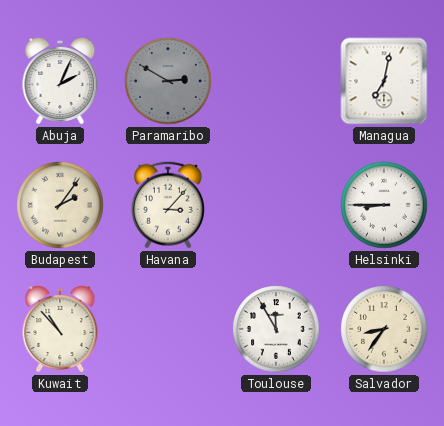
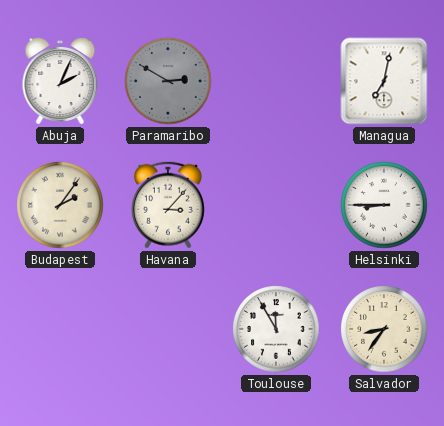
Kuwait: 10:53 -> none (60, 330)
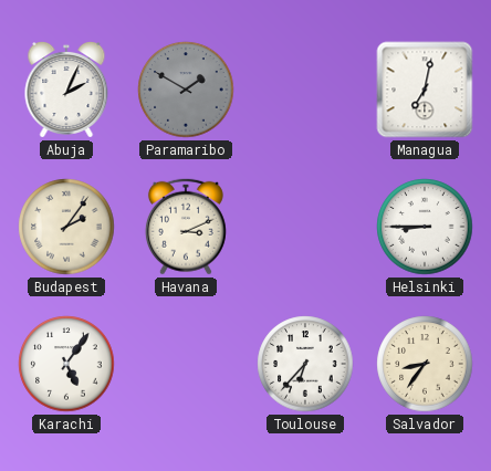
Paramaribo: 2:50 -> 1:50 (186, 90)
Havana: 3:07 -> 3:11 (186, 227)
Karachi: none -> 5:06 (66, 364)
Toulouse: 11:55 -> 6:37 (305, 364)
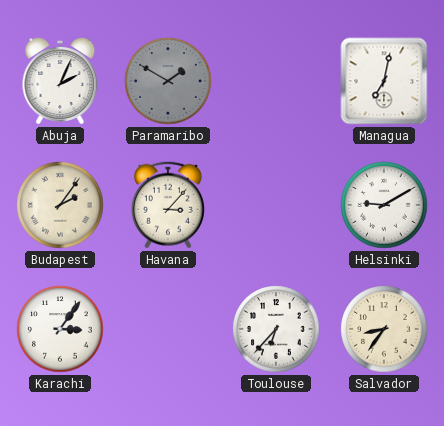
Havana: 3:11 -> 3:07 (168, 205)
Helsinki: 8:45 -> 9:10 (384, 205)
Karachi: 5:06 -> 3:06 (60, 329)
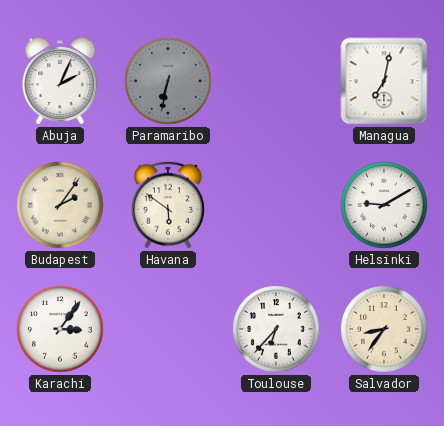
Paramaribo: 1:50 -> 6:32 (168, 81)
Havana: 3:07 -> 5:51 (168, 205)
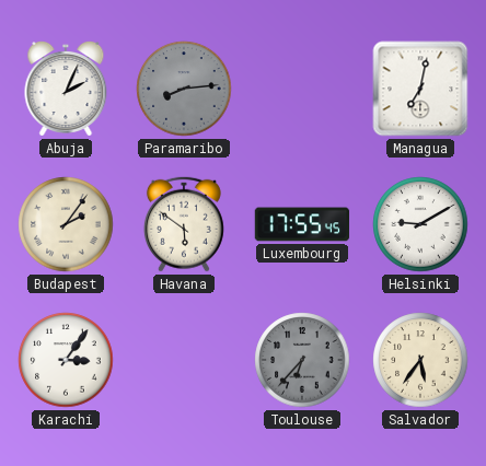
Paramaribo: 6:32 -> 8:14 (184, 89)
Luxembourg: none -> 17:55 (302, 224)
Toulouse dial: white -> grey (302, 360)
Salvador: 8:36 -> 5:36 (420, 360)
